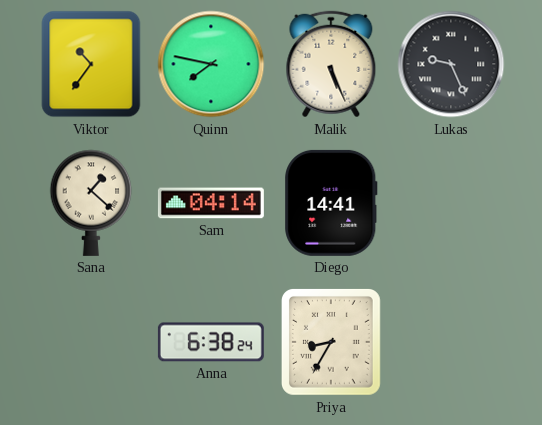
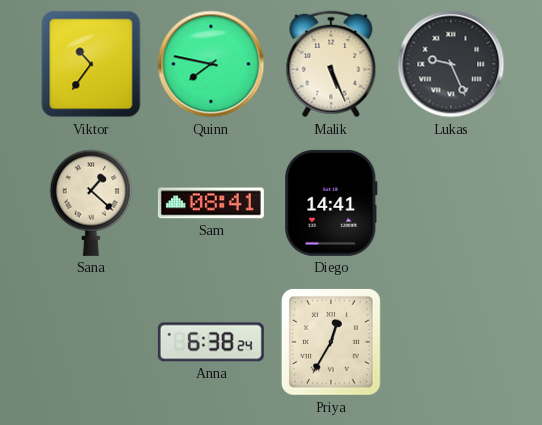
Sam: 04:14 -> 08:41 (211, 203)
Priya: 8:35 -> 12:35 (331, 343)
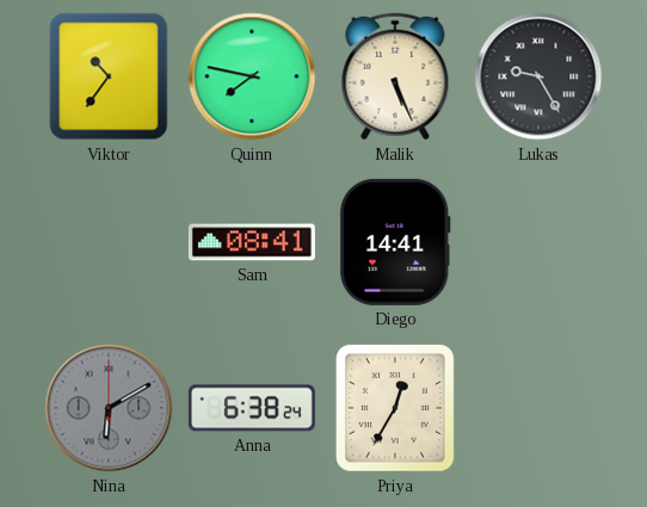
Lukas: 9:26 -> 9:25 (538, 76)
Sana: 1:22 -> none (91, 203)
Nina: none -> 6:10 (109, 408)
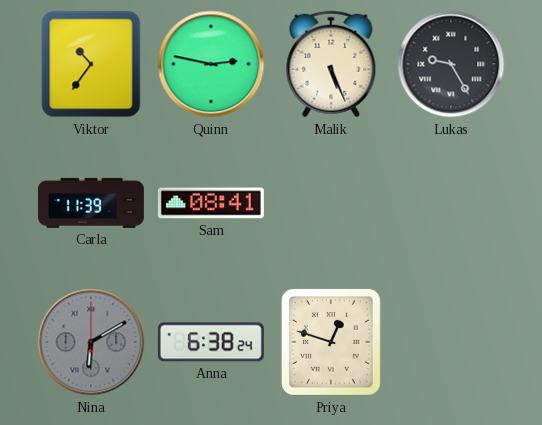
Quinn: 7:47 -> 2:47 (211, 64)
Carla: none -> 11:39 (91, 203)
Diego: 14:41 -> none (395, 242)
Priya: 12:35 -> 12:48 (331, 343)
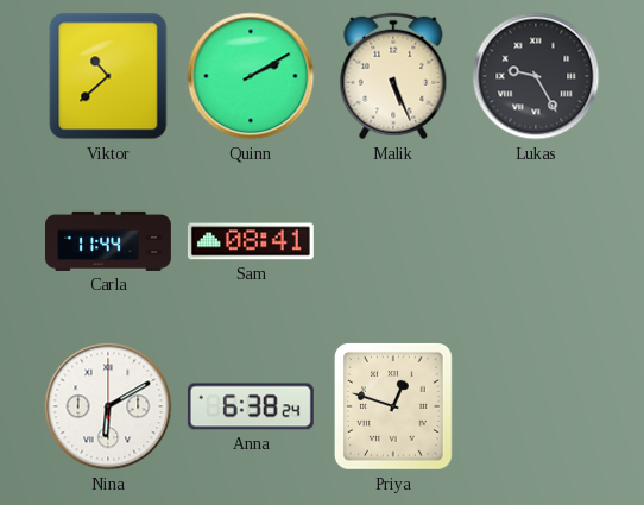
Viktor: 10:36 -> 10:38 (108, 76)
Quinn: 2:47 -> 2:10 (251, 76)
Carla: 11:39 -> 11:44 (108, 241)
Nina dial: grey -> white (108, 406)
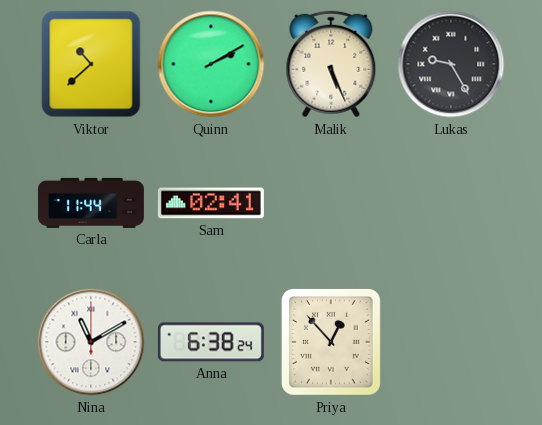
Sam: 08:41 -> 02:41 (211, 203)
Nina: 6:10 -> 11:10 (91, 342)
Priya: 12:48 -> 12:53 (331, 343)
